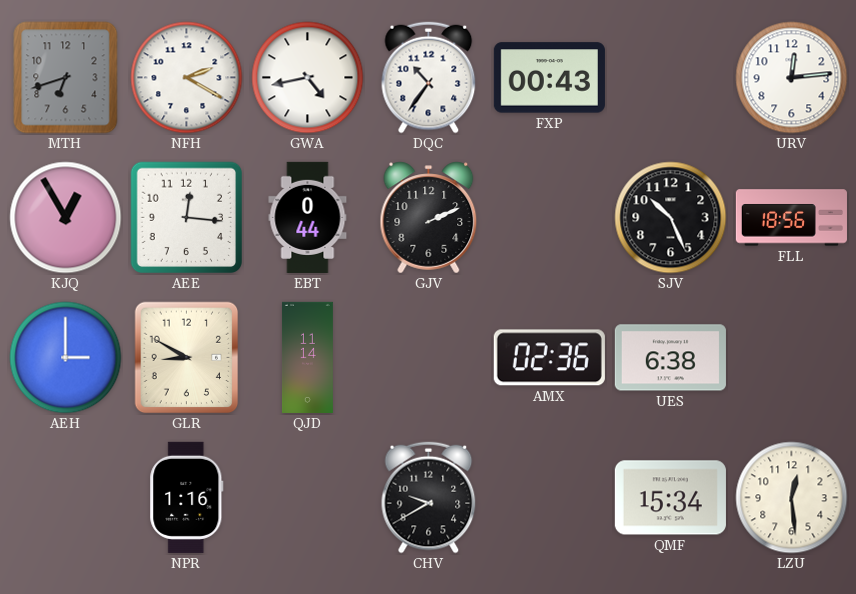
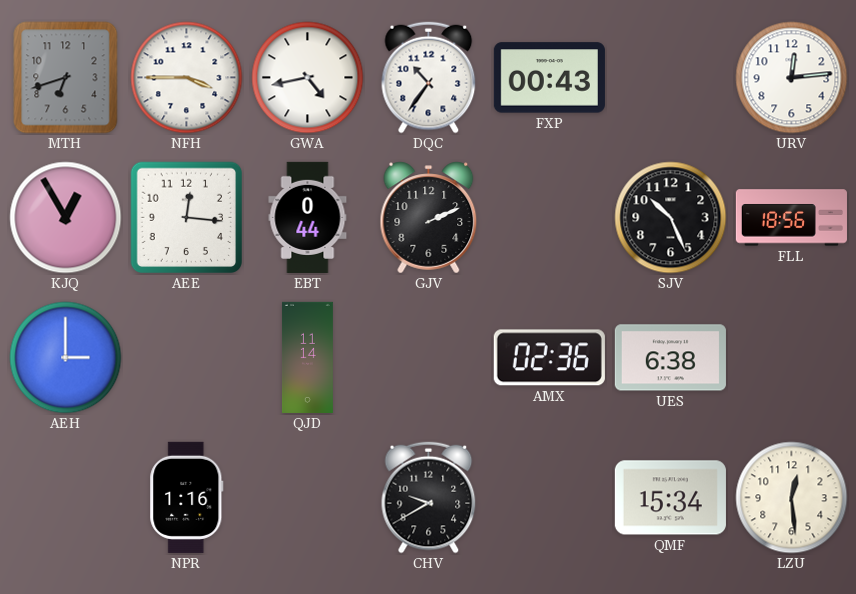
NFH: 2:20 -> 3:45 (187, 78)
GLR: 8:50 -> none (187, 358)
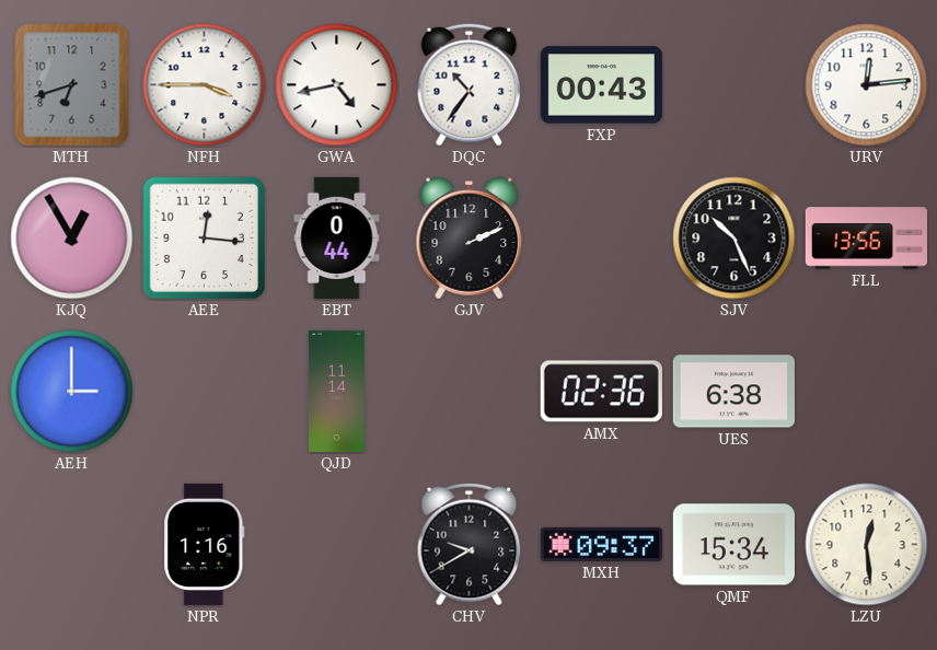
FLL: 18:56 -> 13:56 (866, 239)
MXH: none -> 09:37 (601, 544)
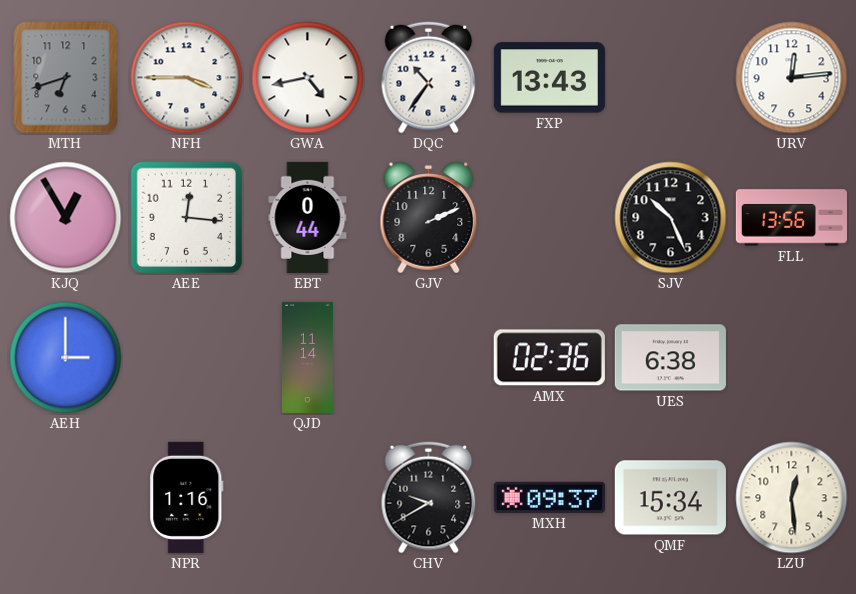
FXP: 00:43 -> 13:43 (549, 78)
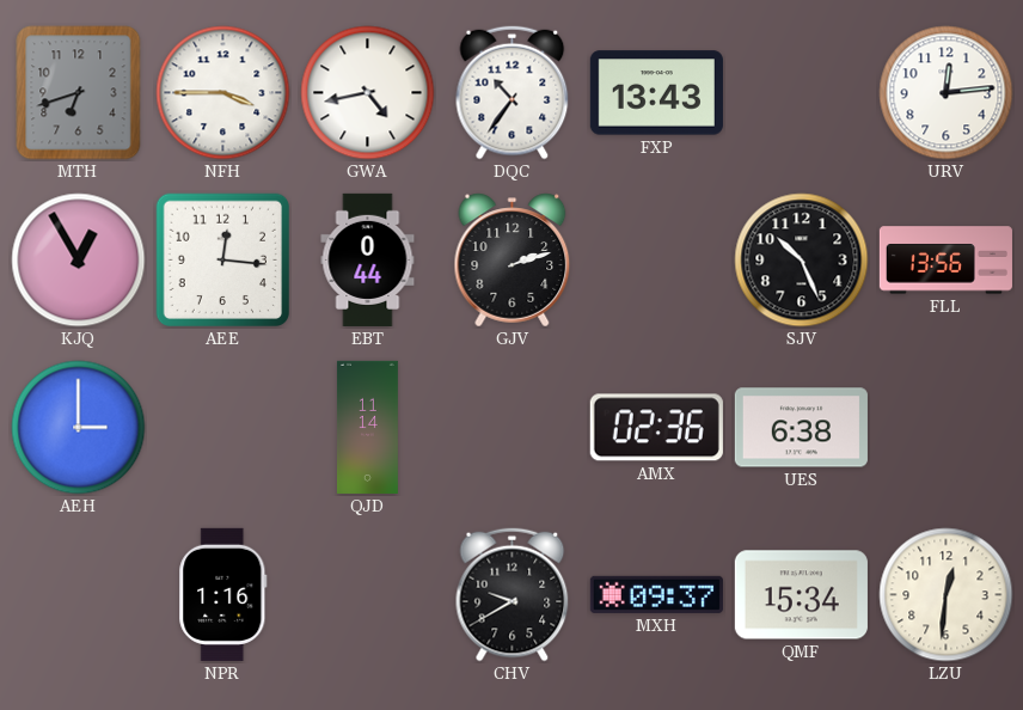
GJV: 2:11 -> 2:12 (513, 261)
LZU: 12:29 -> 12:31 (947, 595)
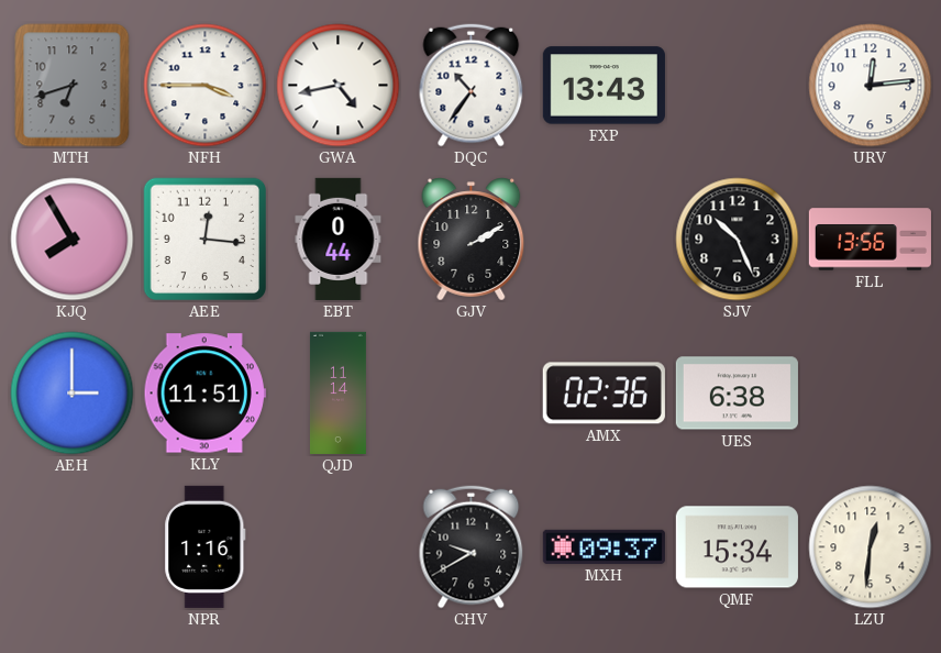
KJQ: 12:55 -> 7:55 (73, 240)
GJV: 2:12 -> 2:10 (472, 240)
KLY: none -> 11:51 (204, 394)
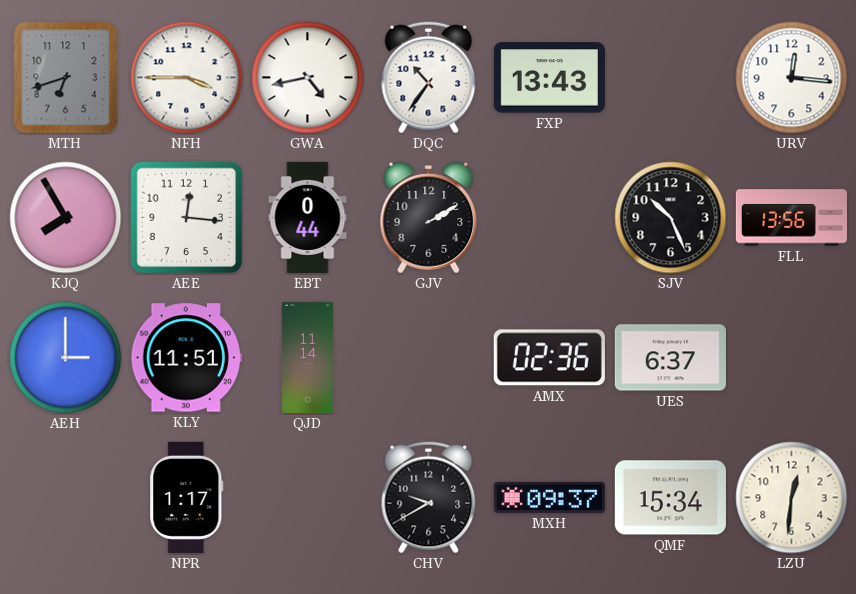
URV: 12:14 -> 12:16 (792, 78)
UES: 6:38 -> 6:37 (670, 358)
NPR: 1:16 -> 1:17 (187, 497)
